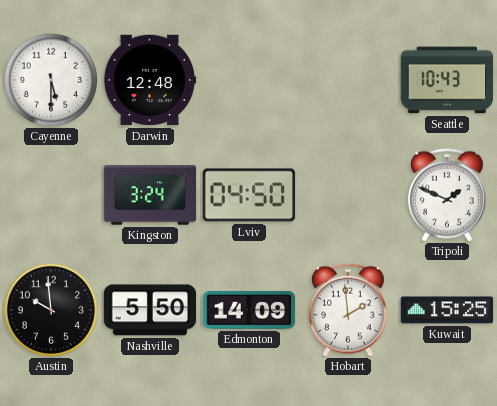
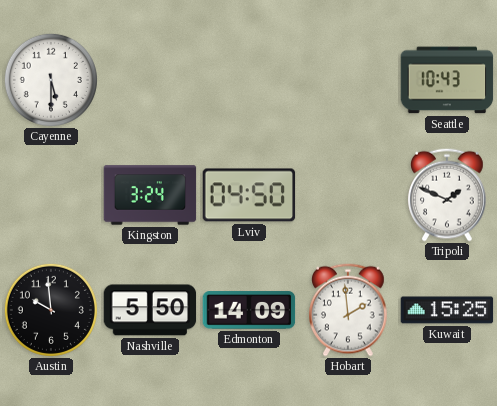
Darwin: 12:48 -> none (150, 80)
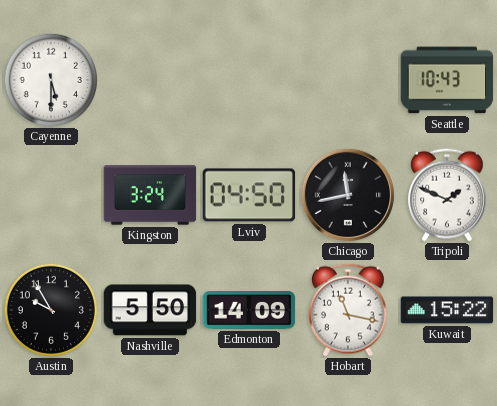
Chicago: none -> 11:43 (348, 195)
Austin: 9:59 -> 9:55 (51, 310)
Hobart: 1:59 -> 11:17 (349, 310)
Kuwait: 15:25 -> 15:22 (447, 310)
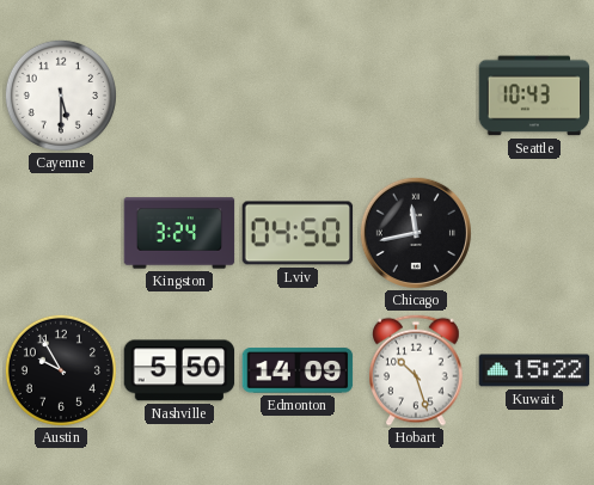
Tripoli: 1:49 -> none (448, 195)
Hobart: 11:17 -> 10:27 (417, 370)
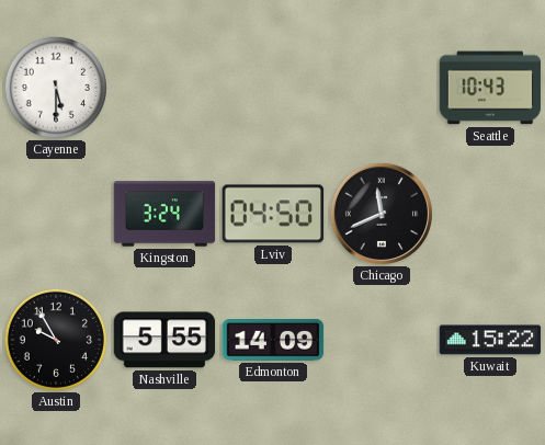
Chicago: 11:43 -> 11:41 (382, 214)
Nashville: 5:50 -> 5:55 (164, 340)
Hobart: 10:27 -> none (417, 370)
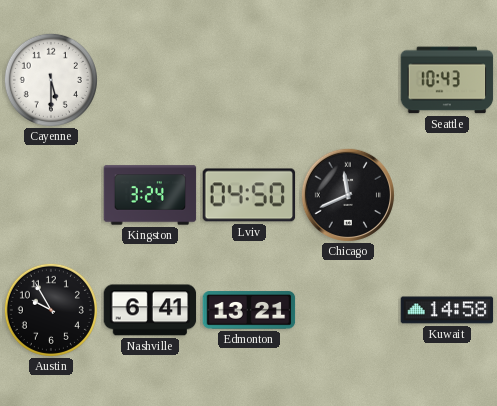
Nashville: 5:55 -> 6:41 (150, 310)
Edmonton: 14:09 -> 13:21 (249, 310)
Kuwait: 15:22 -> 14:58 (447, 310)
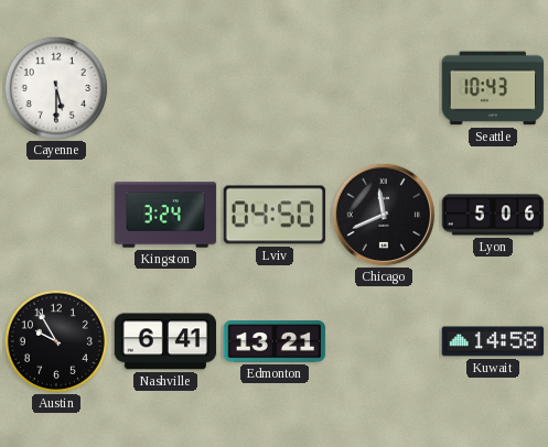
Lyon: none -> 5:06 (493, 215)
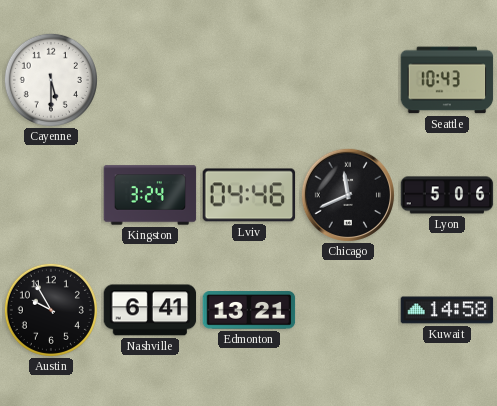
Lviv: 04:50 -> 04:46 (249, 195)
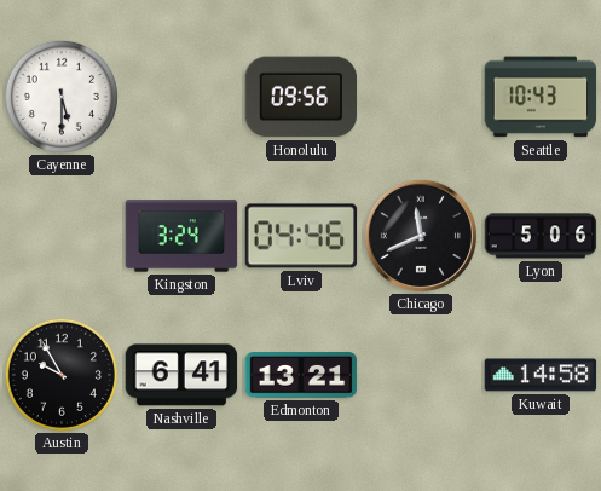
Honolulu: none -> 09:56 (301, 97)
